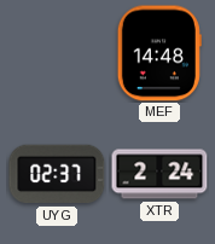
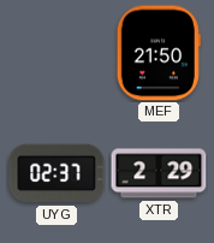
MEF: 14:48 -> 21:50 (159, 53)
XTR: 2:24 -> 2:29 (159, 173)
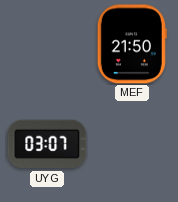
UYG: 02:37 -> 03:07 (47, 144)
XTR: 2:29 -> none (159, 173)
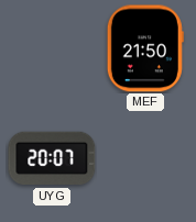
UYG: 03:07 -> 20:07 (52, 158)
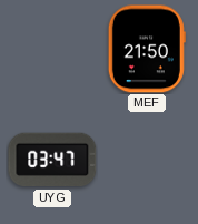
UYG: 20:07 -> 03:47 (52, 160)
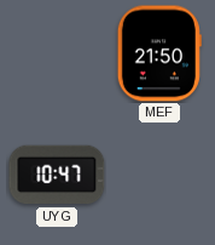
UYG: 03:47 -> 10:47 (57, 175)
